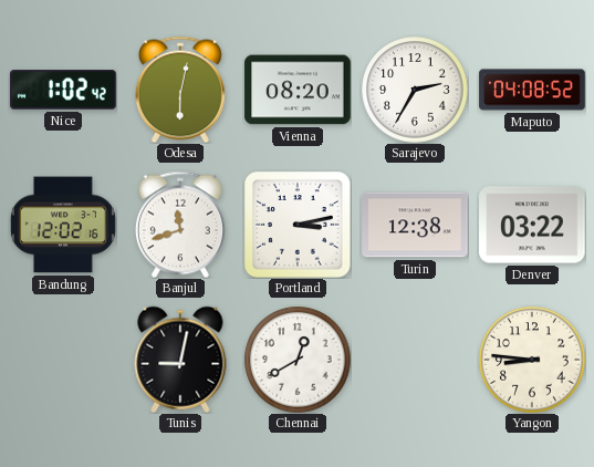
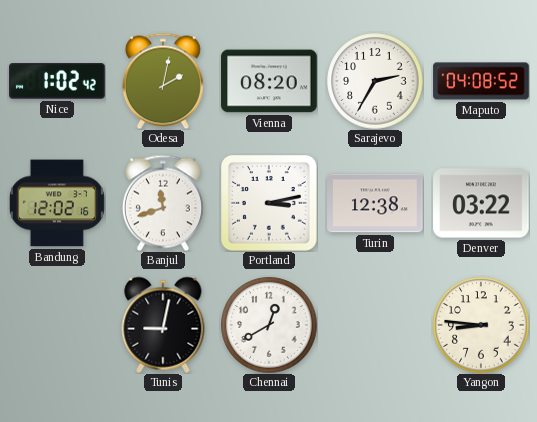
Odesa: 6:02 -> 2:02 (163, 81)
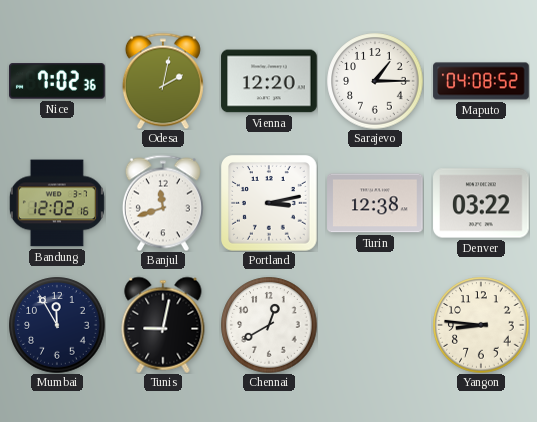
Nice: 1:02 -> 7:02 (57, 81)
Vienna: 08:20 -> 12:20 (269, 81)
Sarajevo: 2:35 -> 1:15 (375, 81)
Mumbai: none -> 11:55 (57, 325)
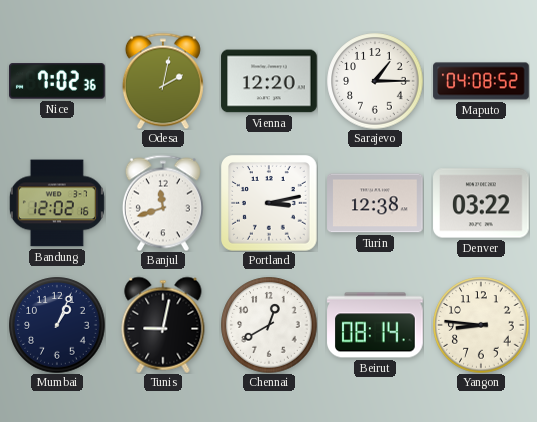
Mumbai: 11:55 -> 1:04 (57, 325)
Beirut: none -> 08:14 (375, 325)
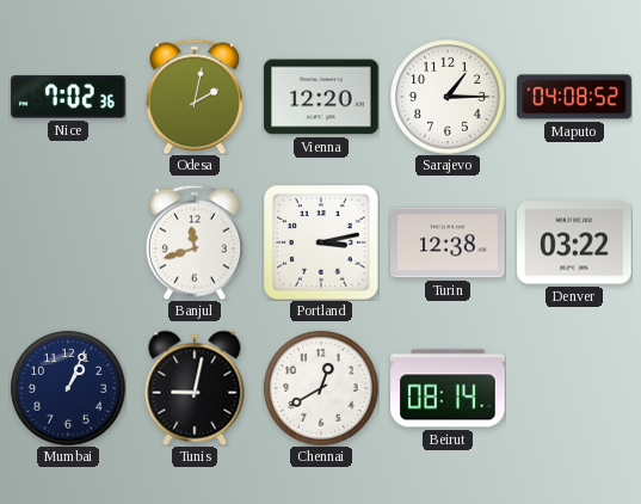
Bandung: 12:02 -> none (57, 203)
Yangon: 8:46 -> none (481, 325)
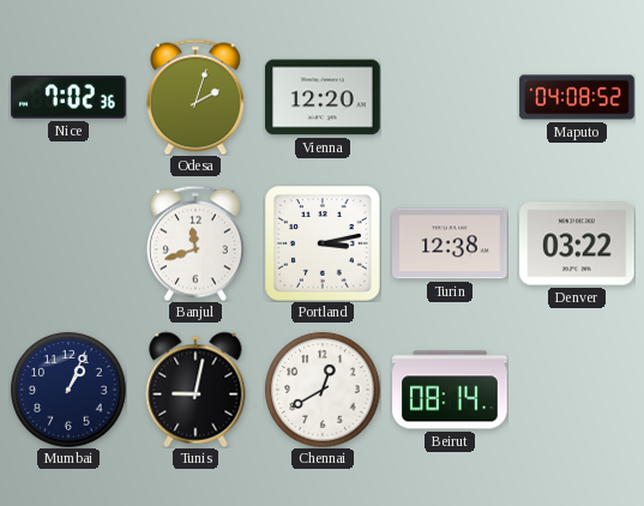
Odesa: 2:02 -> 2:03 (195, 97)
Sarajevo: 1:15 -> none (448, 97)
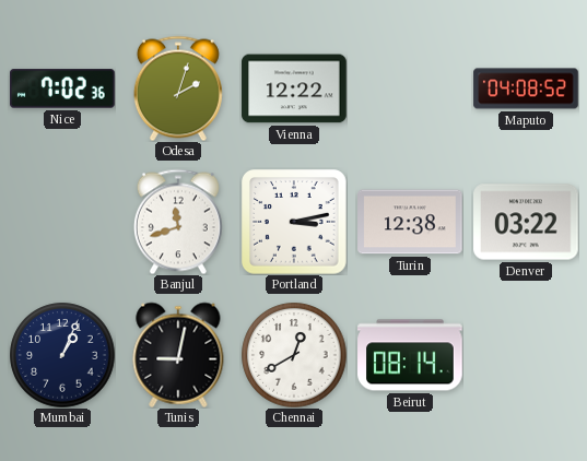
Vienna: 12:20 -> 12:22 (294, 88)
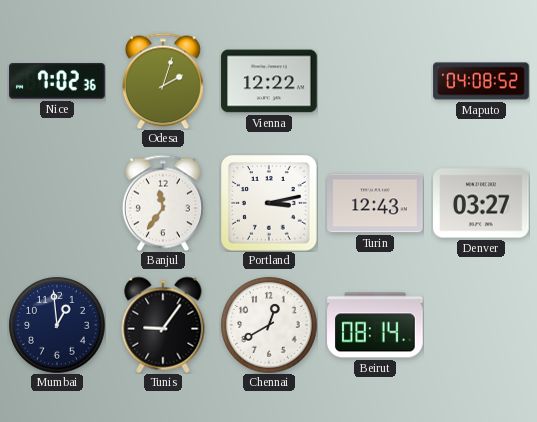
Banjul: 11:42 -> 11:36 (163, 203)
Turin: 12:38 -> 12:43 (375, 203)
Denver: 03:22 -> 03:27 (481, 203)
Mumbai: 1:04 -> 12:59 (57, 325)
Tunis: 9:02 -> 9:06 (163, 325)
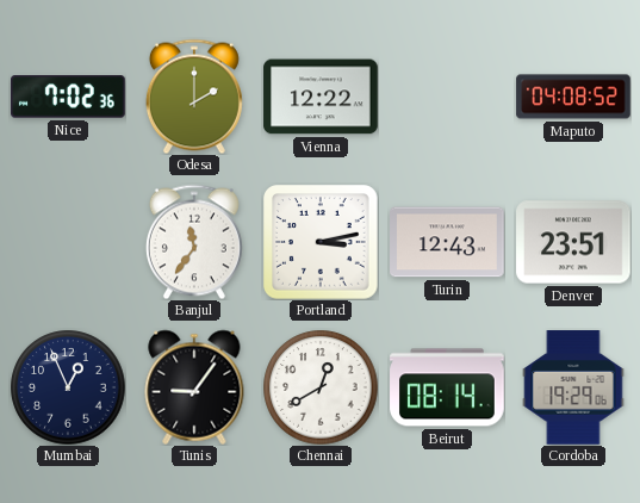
Odesa: 2:03 -> 2:00 (194, 97)
Denver: 03:27 -> 23:51 (573, 242)
Mumbai: 12:59 -> 12:56 (68, 387)
Cordoba: none -> 19:29 (573, 387)
